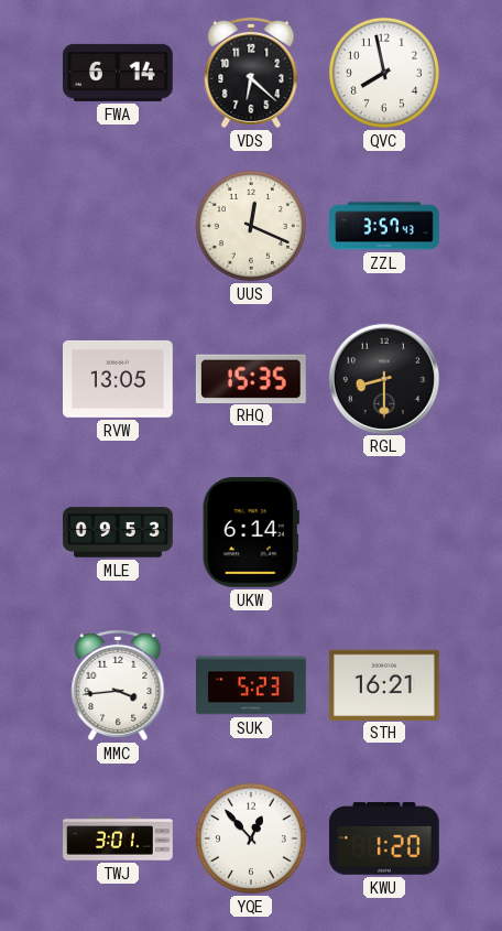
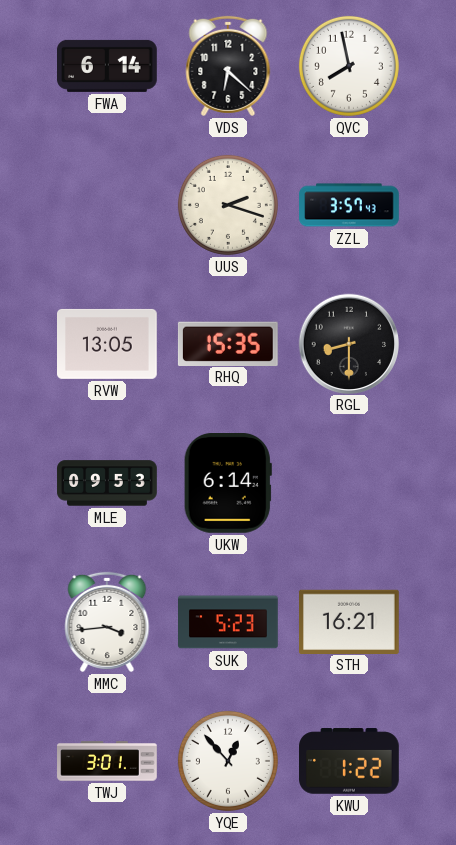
UUS: 12:19 -> 2:18 (228, 205)
KWU: 1:20 -> 1:22 (350, 761)
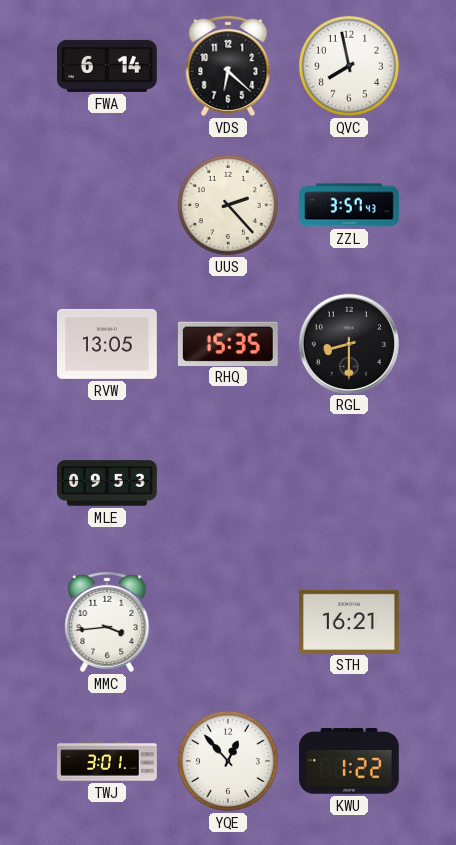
UUS: 2:18 -> 2:23 (228, 205)
UKW: 6:14 -> none (228, 484)
SUK: 5:23 -> none (229, 622)
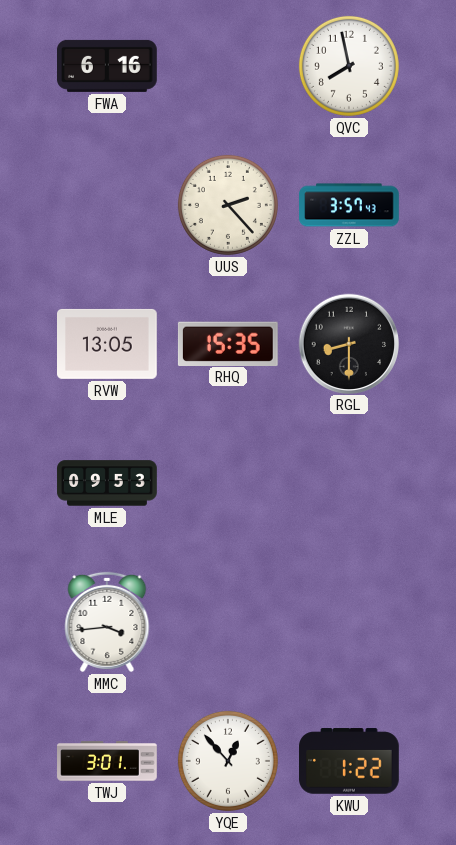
FWA: 6:14 -> 6:16 (108, 66)
VDS: 6:22 -> none (228, 66)
STH: 16:21 -> none (350, 621)
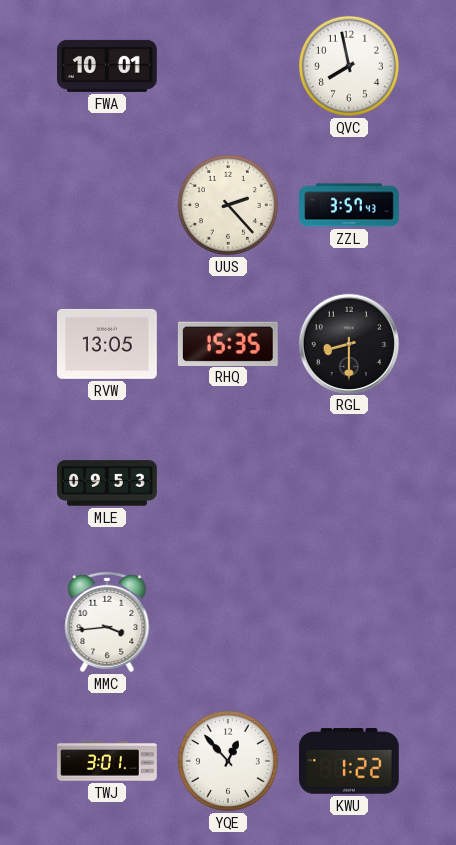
FWA: 6:16 -> 10:01 (108, 66)
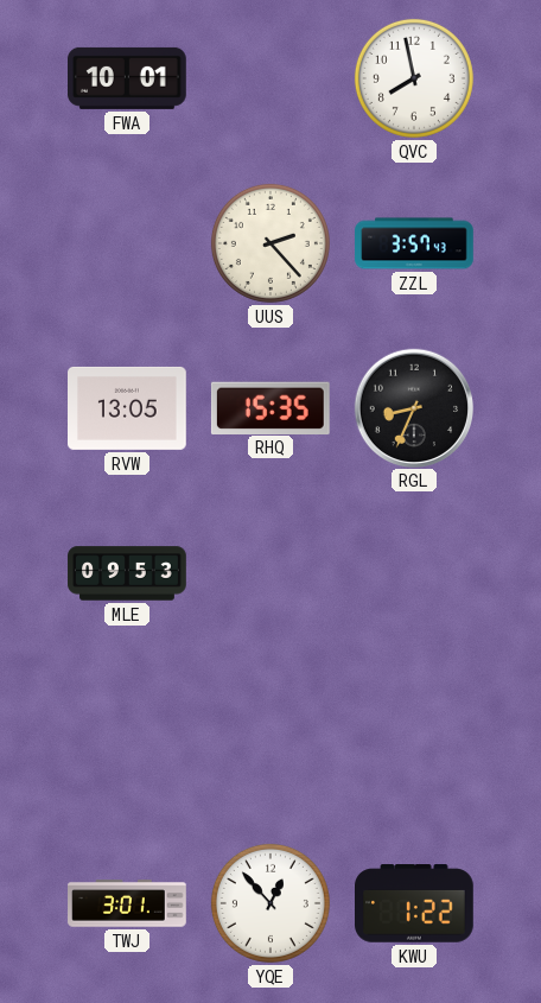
RGL: 8:30 -> 8:34 (413, 407)
MMC: 3:44 -> none (107, 622)
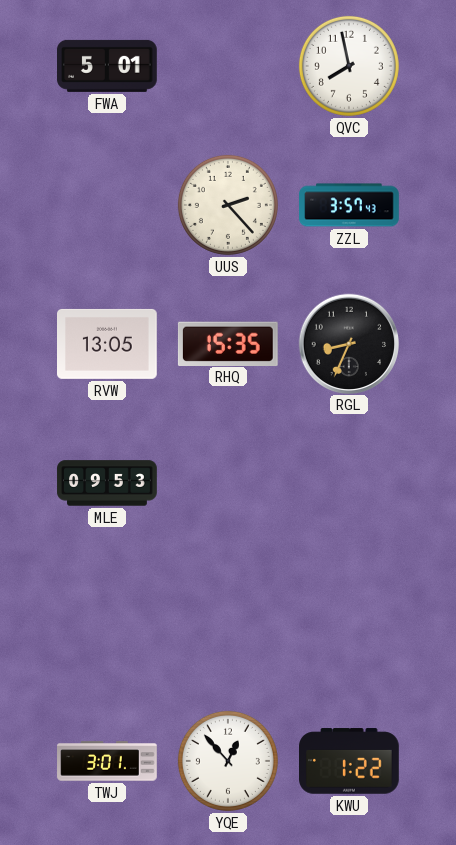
FWA: 10:01 -> 5:01 (108, 66)
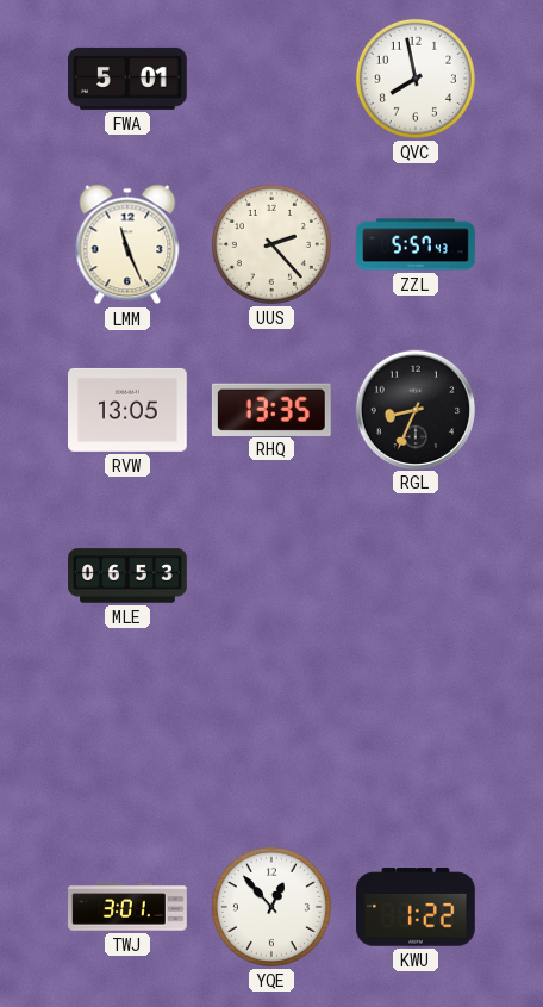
LMM: none -> 11:26 (127, 244)
ZZL: 3:57 -> 5:57 (416, 244)
RHQ: 15:35 -> 13:35 (271, 409)
MLE: 09:53 -> 06:53 (127, 576)
